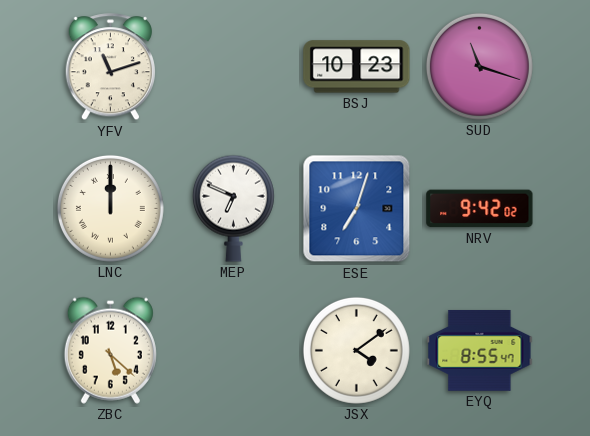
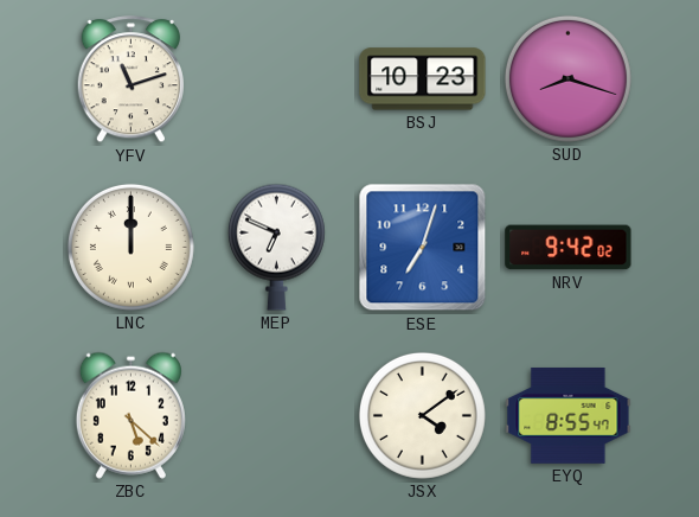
SUD: 11:18 -> 8:18 (567, 78)
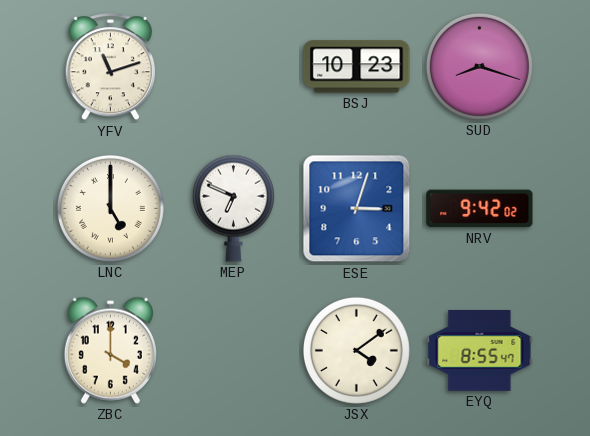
LNC: 12:00 -> 5:00 (110, 208)
ESE: 7:03 -> 3:03 (357, 209)
ZBC: 5:22 -> 4:00 (110, 350)
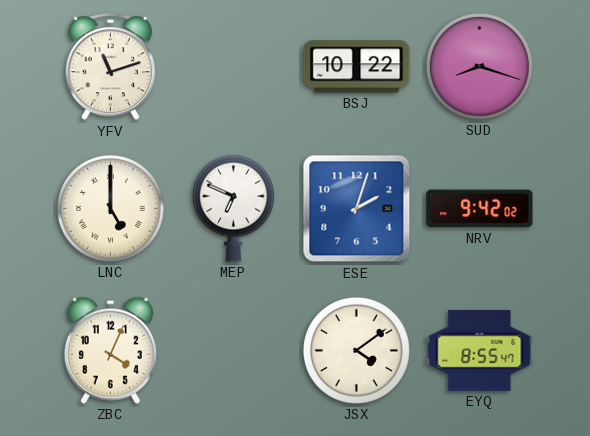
BSJ: 10:23 -> 10:22 (357, 67)
ESE: 3:03 -> 2:03 (357, 209)
ZBC: 4:00 -> 4:04 (110, 350)
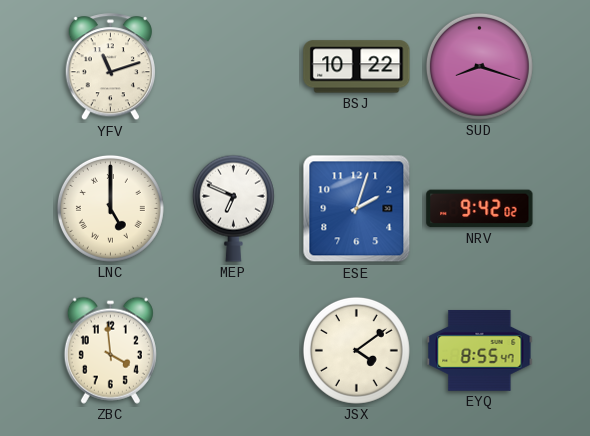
ZBC: 4:04 -> 3:59 (110, 350)
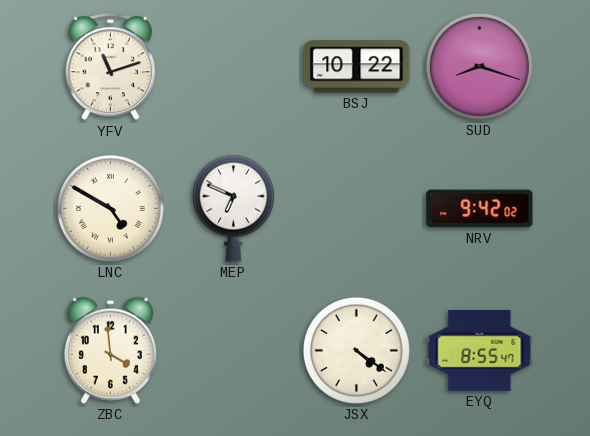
LNC: 5:00 -> 4:50 (110, 208)
ESE: 2:03 -> none (357, 209)
JSX: 4:09 -> 4:21 (356, 350)
